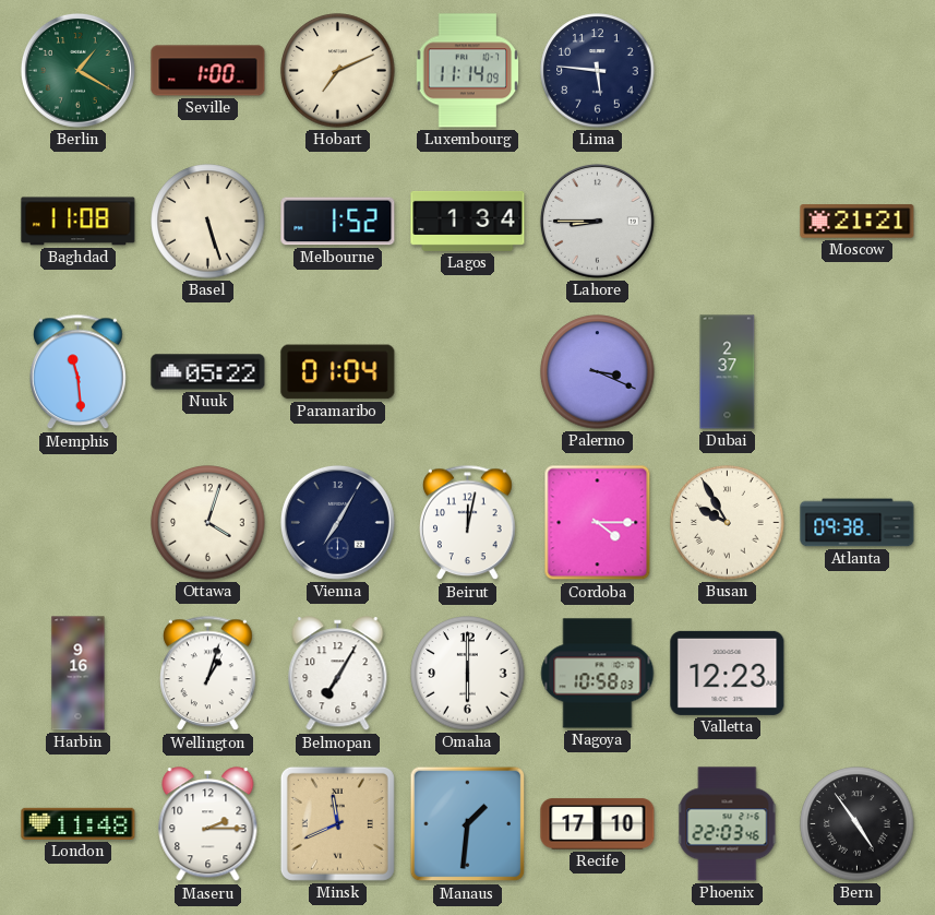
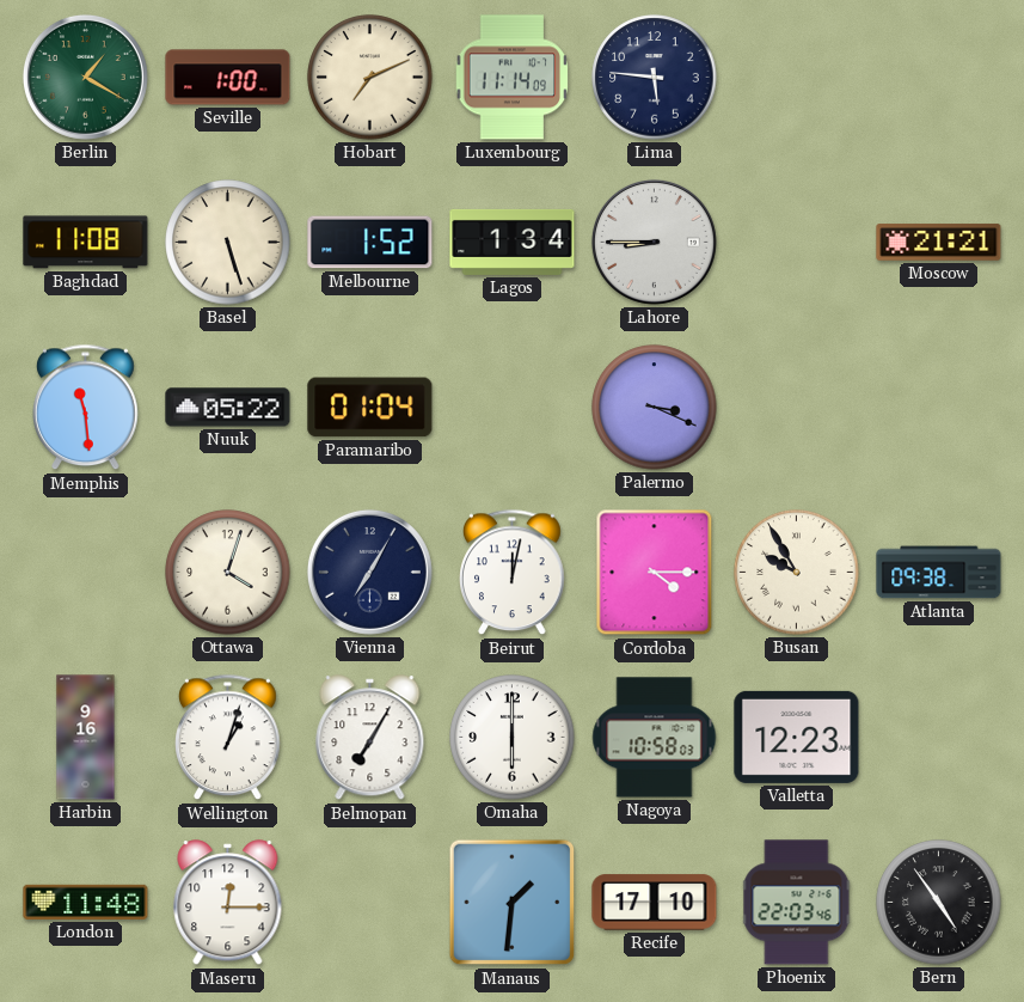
Dubai: 2:37 -> none (728, 372)
Maseru: 2:15 -> 12:15 (228, 903)
Minsk: 11:41 -> none (337, 823)
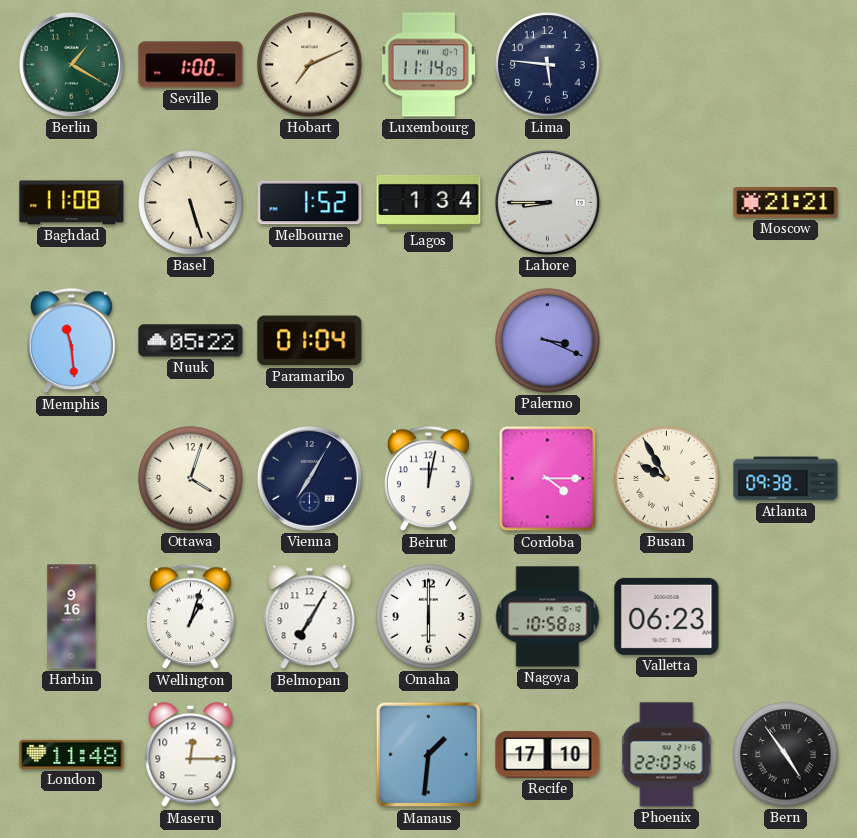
Valletta: 12:23 -> 06:23 (667, 616)
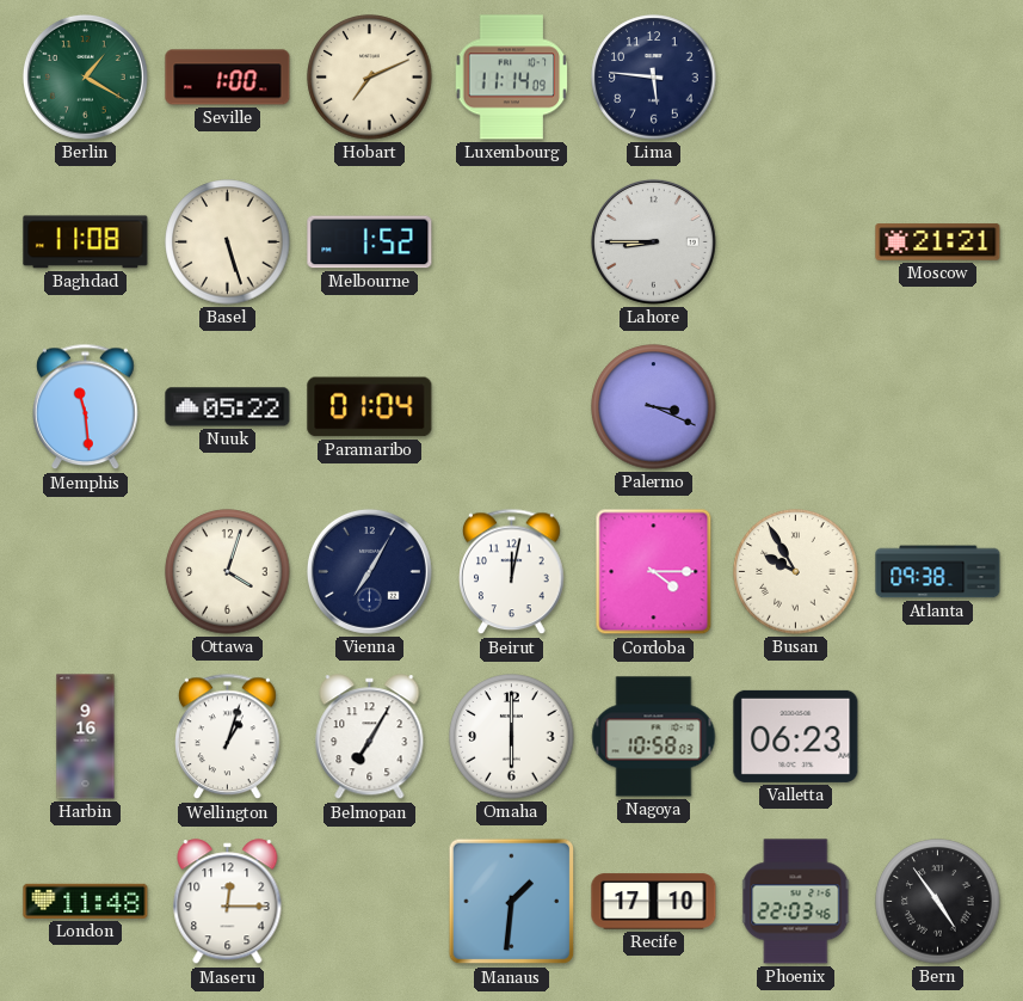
Lagos: 1:34 -> none (429, 202)
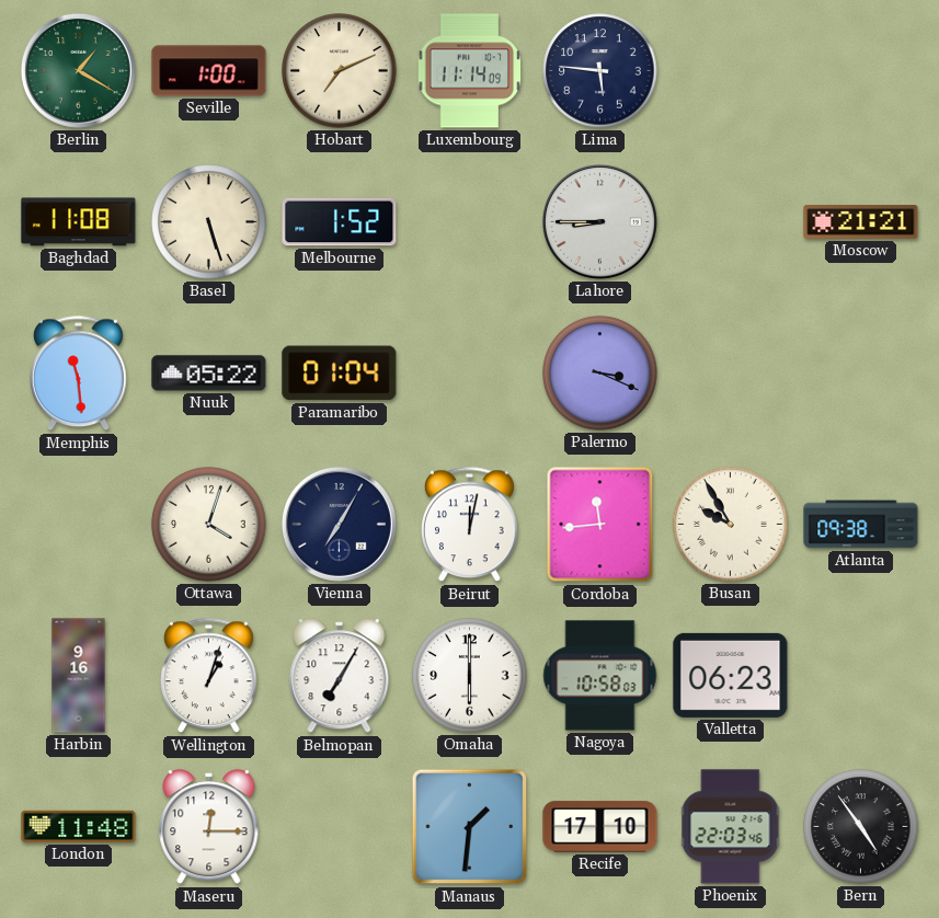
Cordoba: 4:15 -> 11:44 (600, 525)
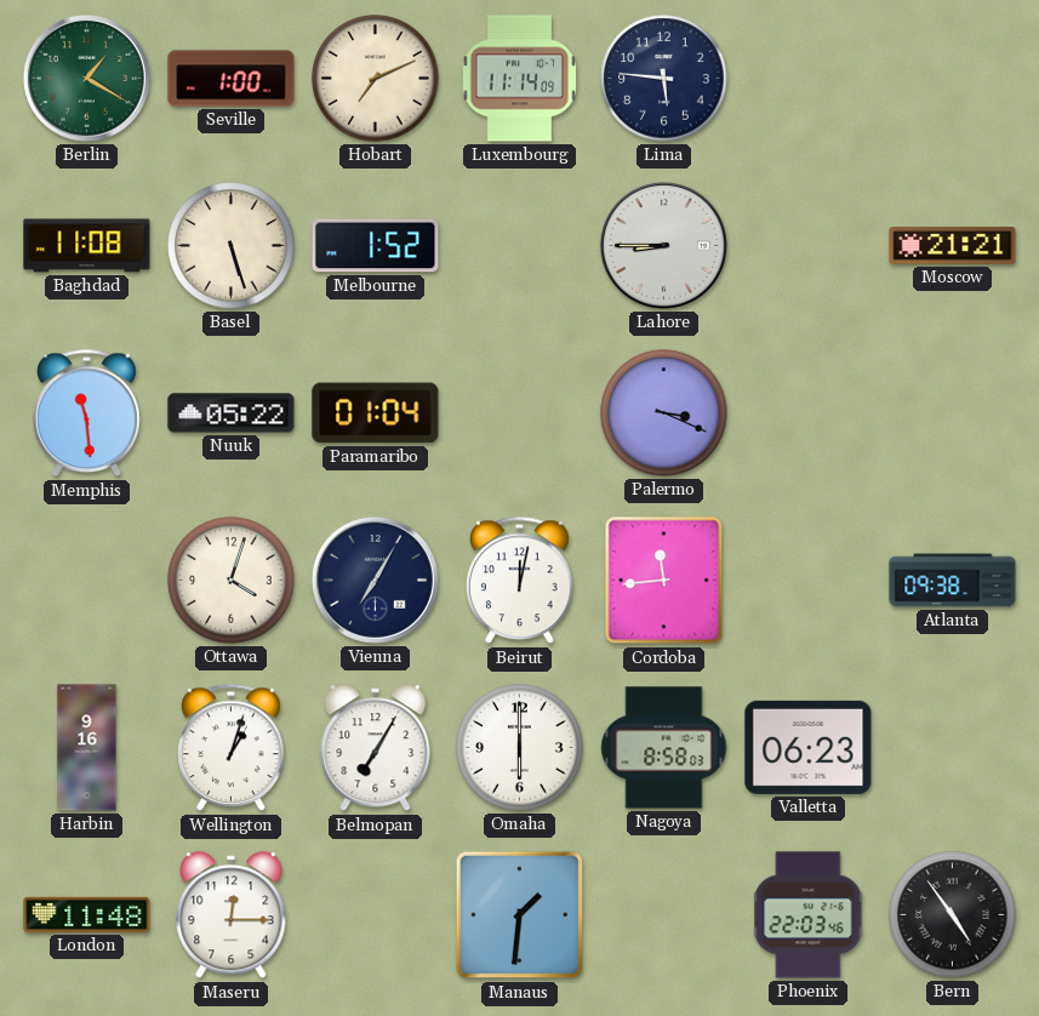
Busan: 9:55 -> none (731, 525)
Nagoya: 10:58 -> 8:58 (664, 748)
Recife: 17:10 -> none (600, 827)
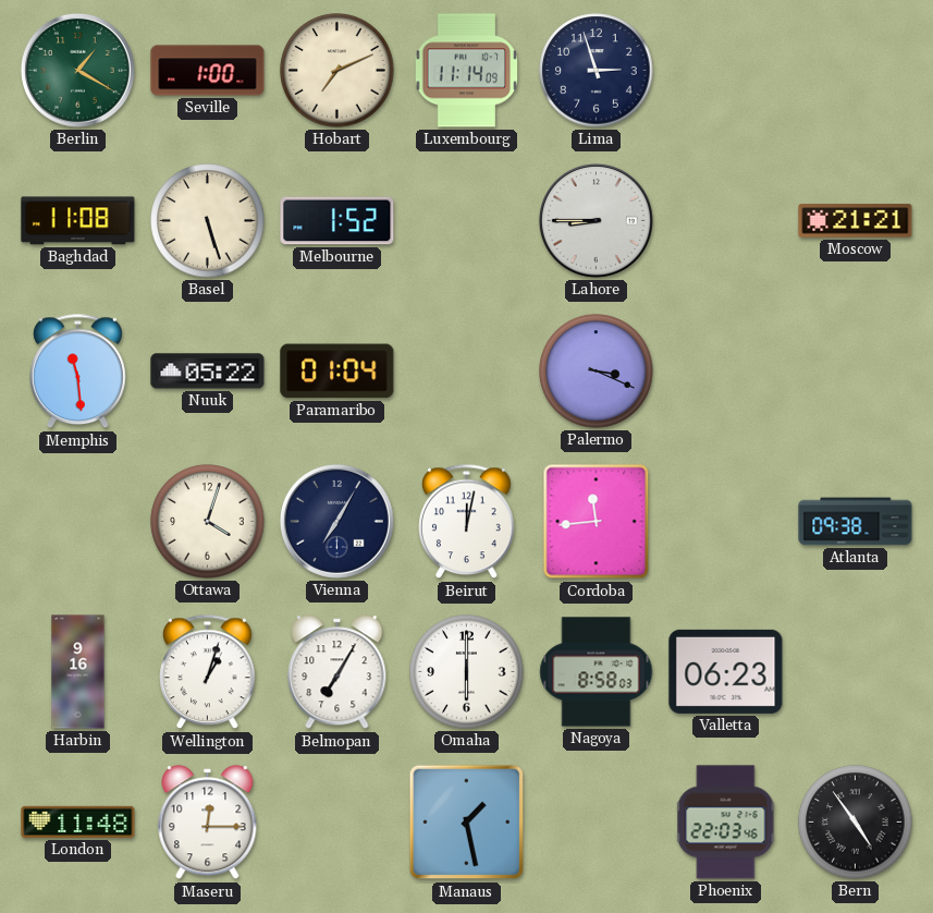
Lima: 5:46 -> 2:57 (597, 71)
Manaus: 1:31 -> 1:28 (467, 823)
